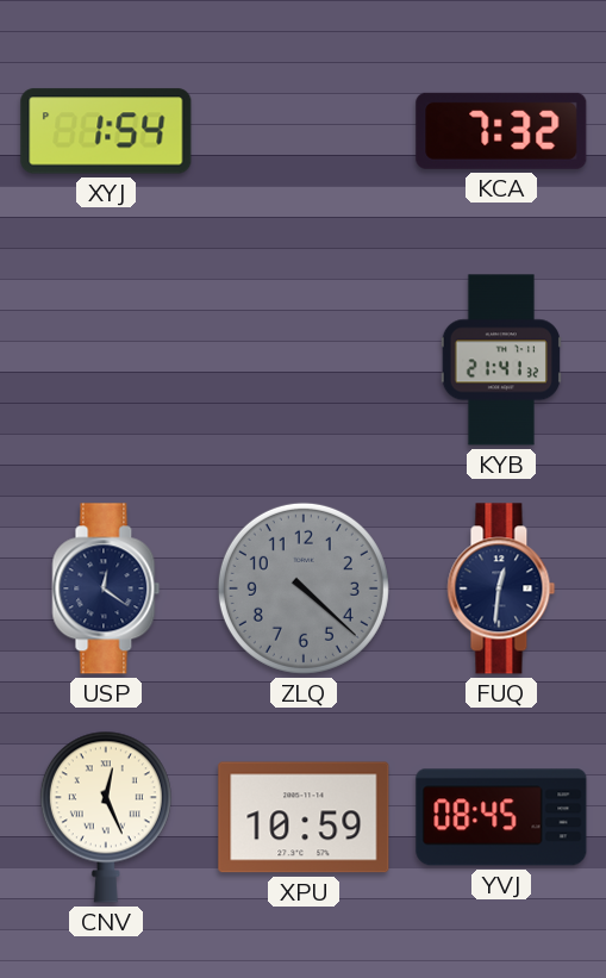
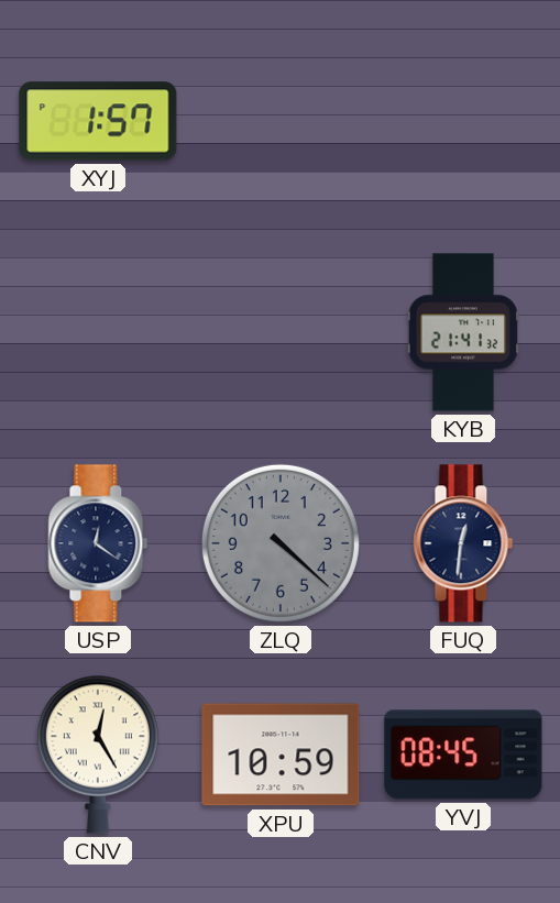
XYJ: 1:54 -> 1:57 (98, 121)
KCA: 7:32 -> none (501, 131)
CNV: 12:26 -> 12:25 (98, 755)
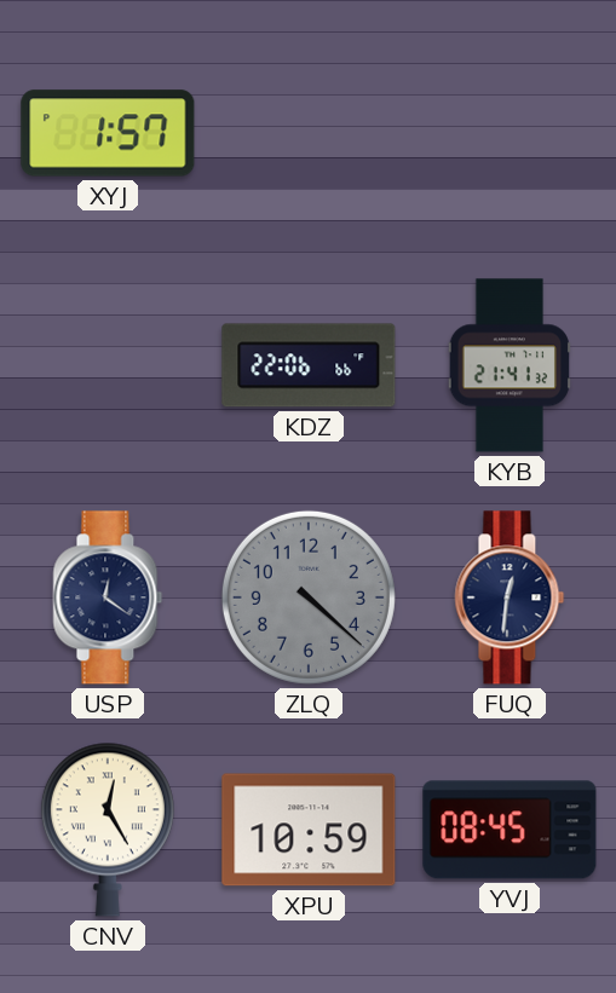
KDZ: none -> 22:06 (309, 365)
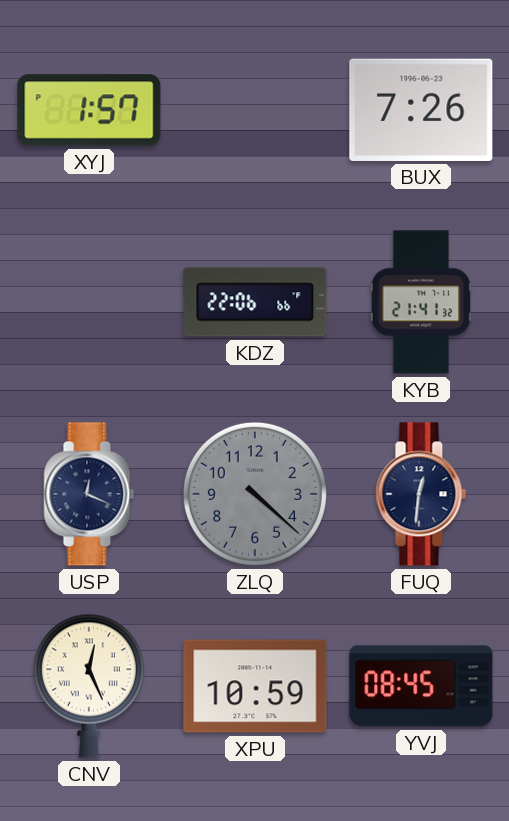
BUX: none -> 7:26 (421, 110)
USP: 12:21 -> 12:19 (89, 494)
CNV: 12:25 -> 12:26 (89, 686)
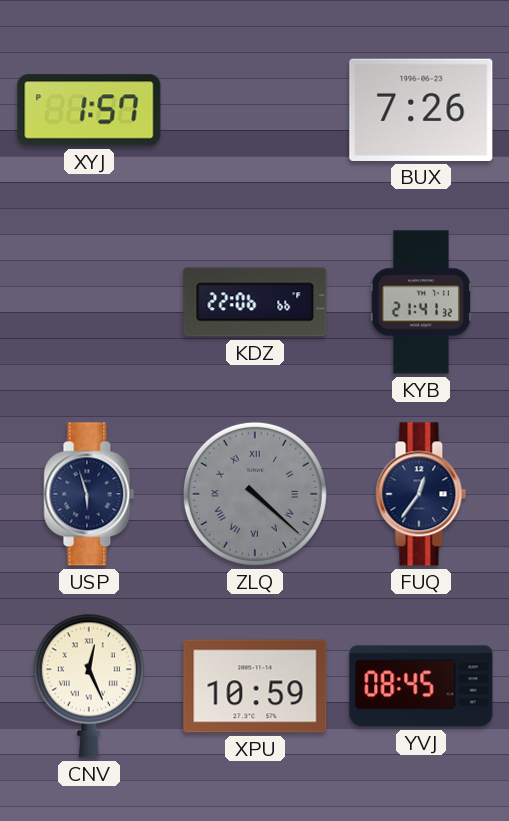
USP: 12:19 -> 5:57 (89, 494)
ZLQ numerals: Arabic -> Roman (255, 494)
FUQ: 12:31 -> 12:36 (421, 494)
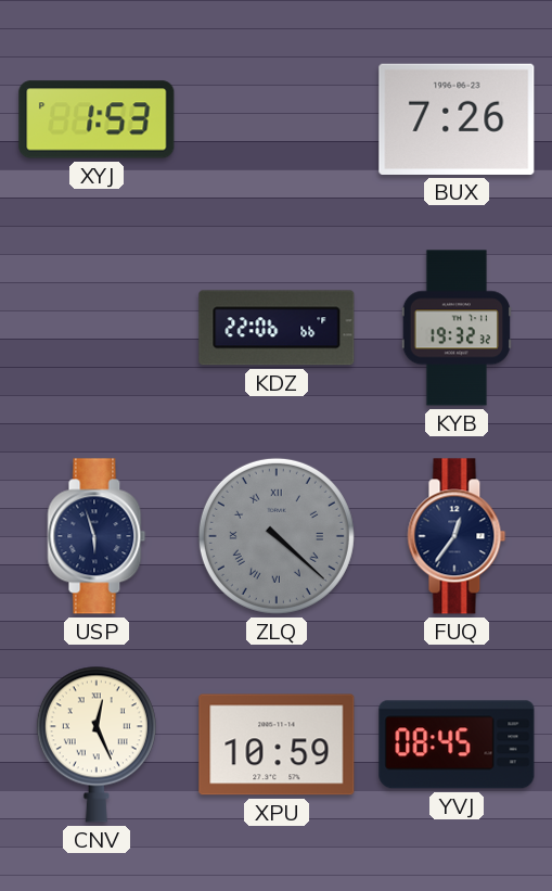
XYJ: 1:57 -> 1:53 (97, 119)
KYB: 21:41 -> 19:32 (457, 328)
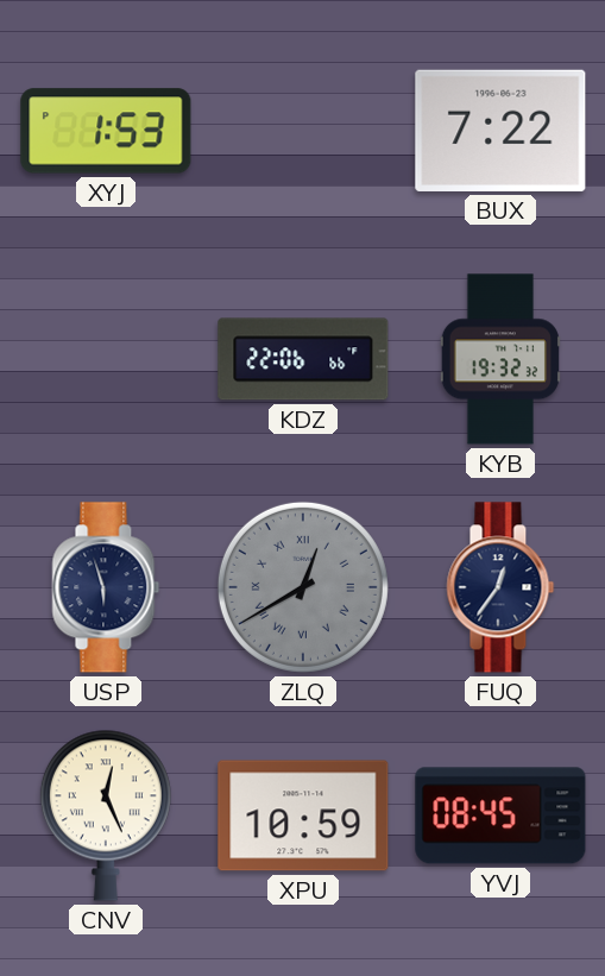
BUX: 7:26 -> 7:22 (500, 131)
ZLQ: 4:22 -> 12:40 (303, 587)
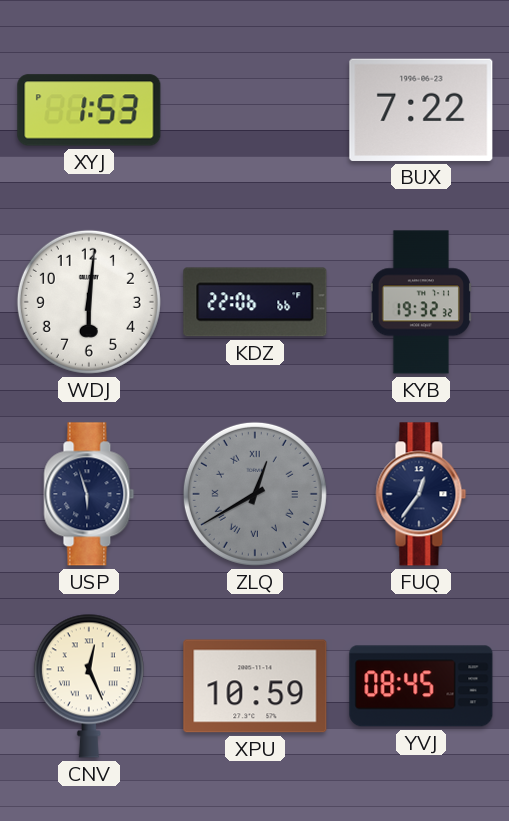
WDJ: none -> 6:01 (89, 302)
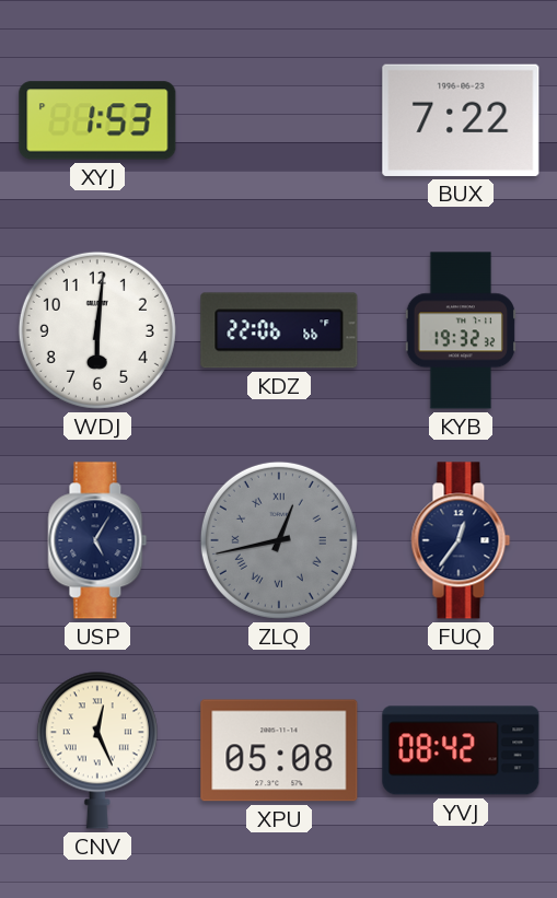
USP: 5:57 -> 5:05 (97, 540)
ZLQ: 12:40 -> 12:43 (279, 540)
XPU: 10:59 -> 05:08 (279, 750)
YVJ: 08:45 -> 08:42 (461, 750)
